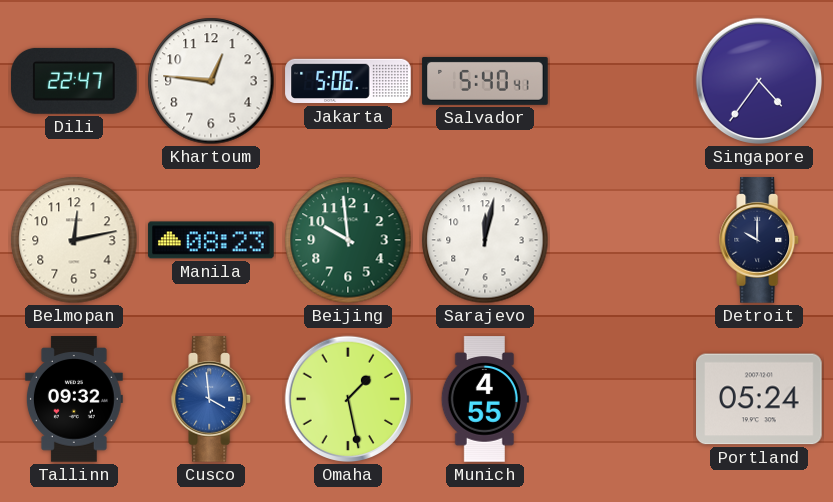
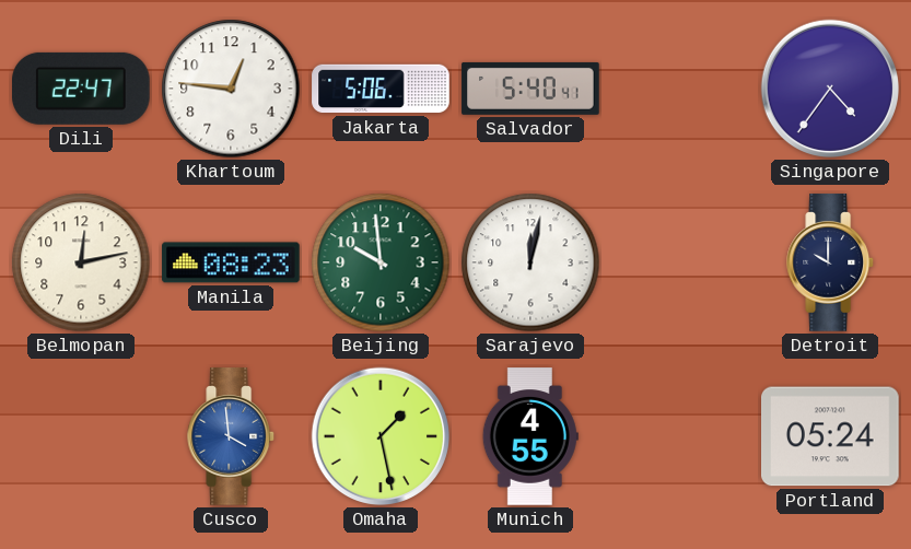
Tallinn: 09:32 -> none (74, 399)
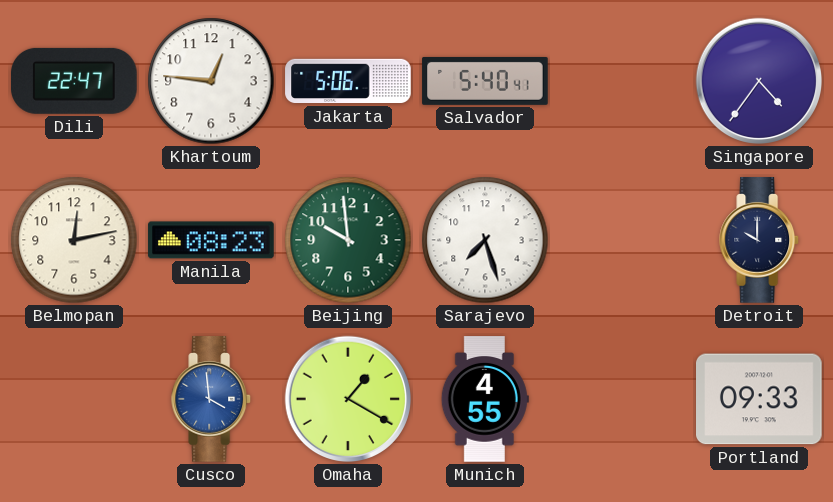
Sarajevo: 12:02 -> 7:27 (485, 240)
Omaha: 1:28 -> 1:20 (348, 399)
Portland: 05:24 -> 09:33 (760, 399)
